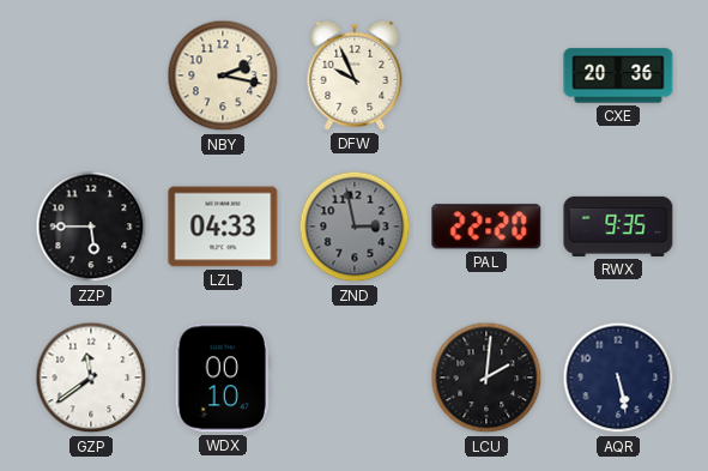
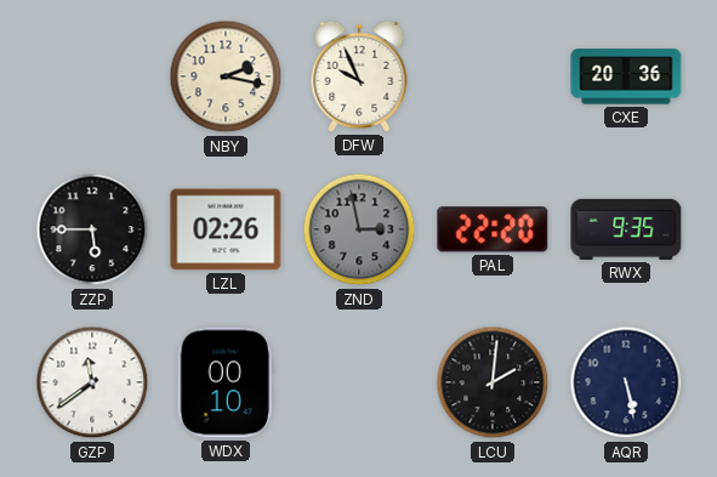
LZL: 04:33 -> 02:26 (226, 229)
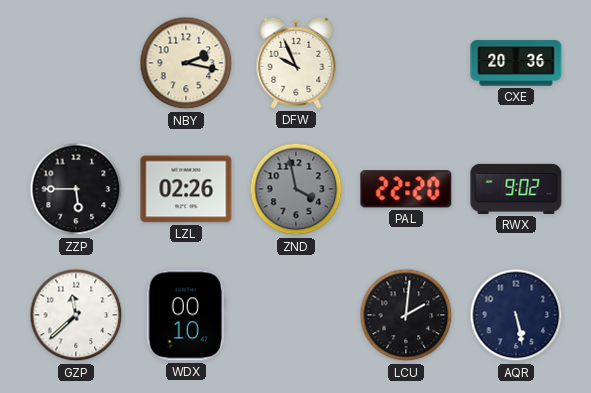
ZND: 2:58 -> 3:58 (296, 189)
RWX: 9:35 -> 9:02 (516, 189)
GZP: 11:39 -> 11:38 (76, 315)
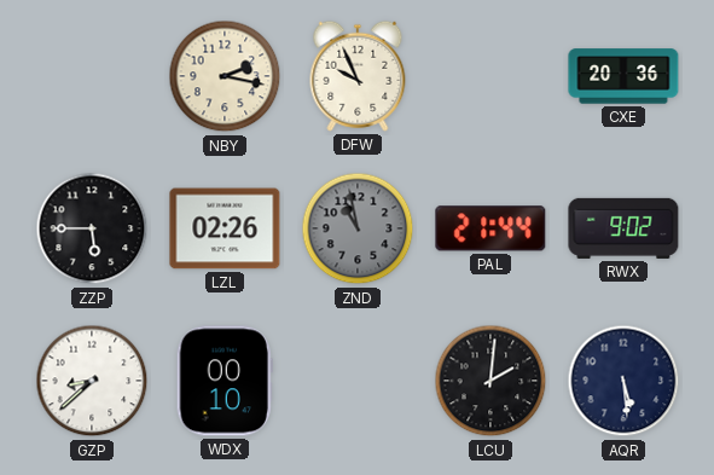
ZND: 3:58 -> 10:58 (358, 228)
PAL: 22:20 -> 21:44 (490, 228)
GZP: 11:38 -> 8:38 (92, 381)
AQR: 5:28 -> 5:29 (623, 381)
